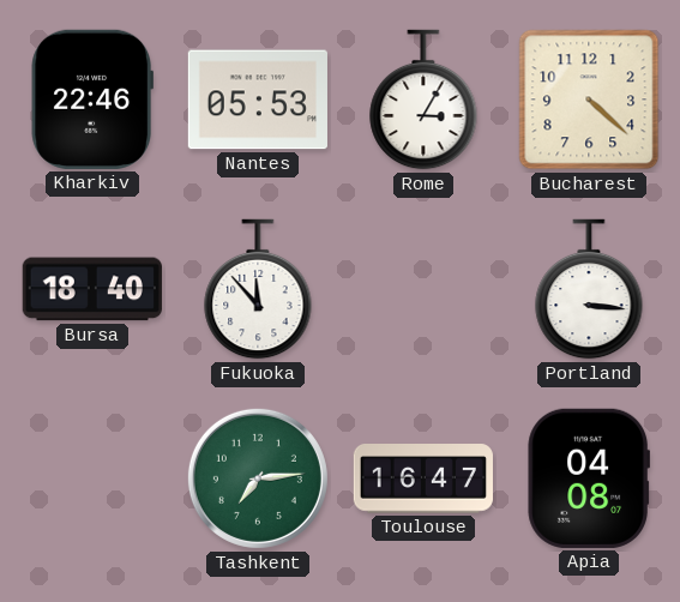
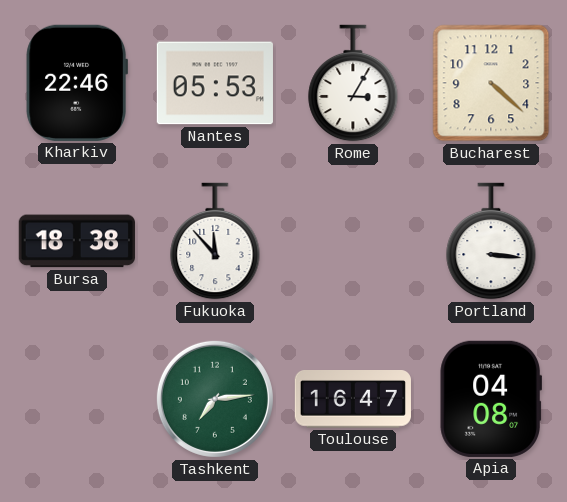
Bursa: 18:40 -> 18:38 (77, 241)
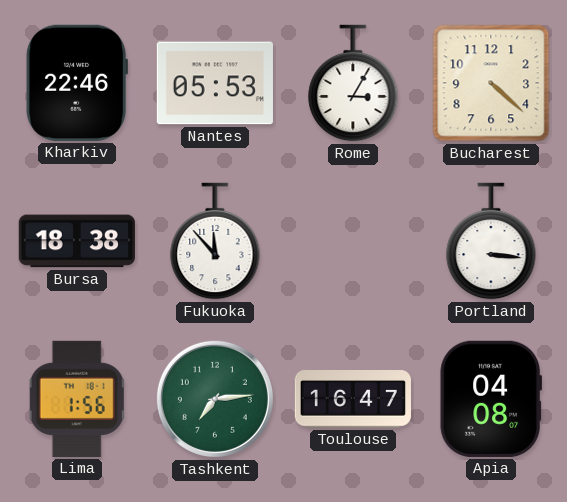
Lima: none -> 1:56 (77, 399)
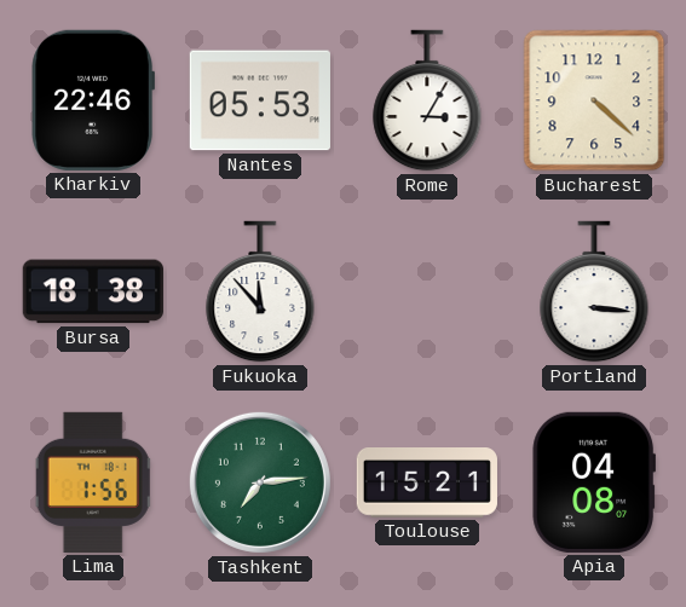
Toulouse: 16:47 -> 15:21 (427, 482)
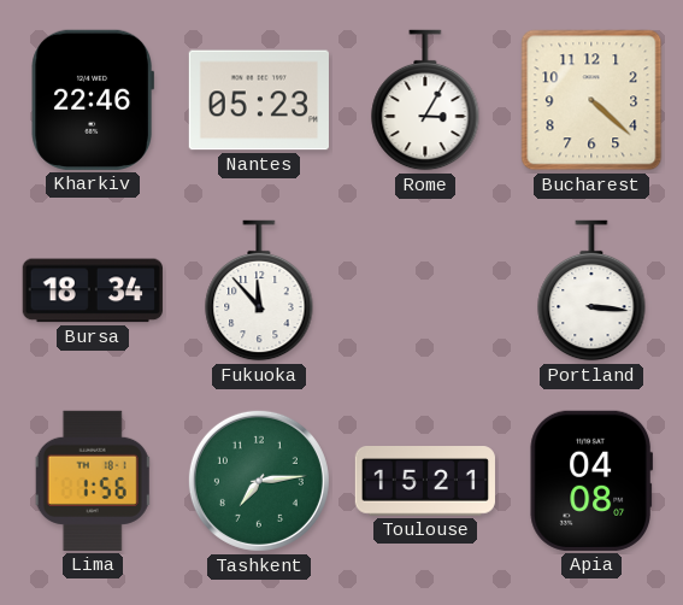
Nantes: 05:53 -> 05:23 (259, 100)
Bursa: 18:38 -> 18:34 (93, 290)
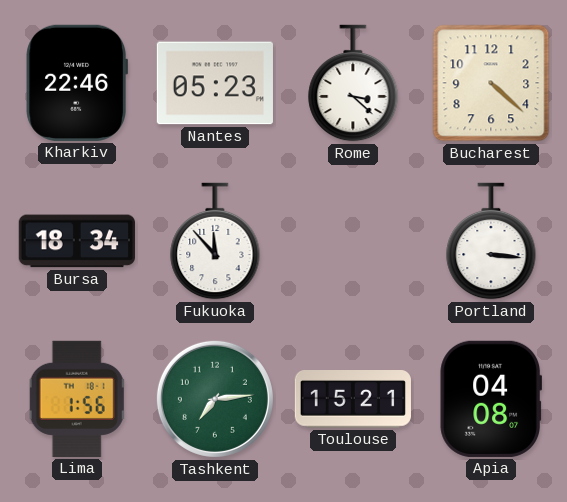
Rome: 3:05 -> 3:22 (353, 83)
